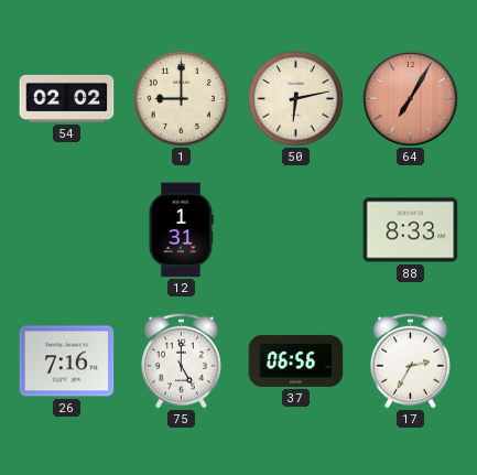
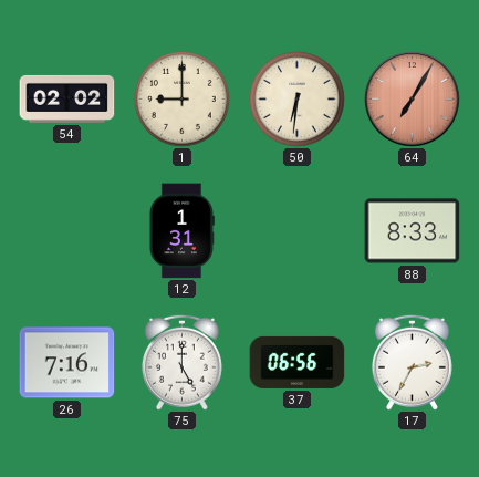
50: 6:13 -> 6:31 (298, 100)
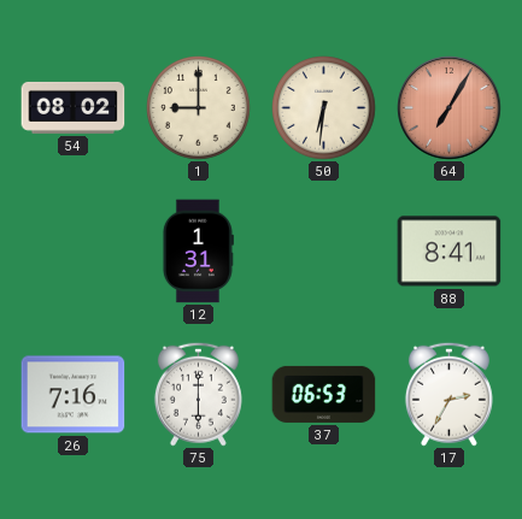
54: 02:02 -> 08:02 (74, 107)
88: 8:33 -> 8:41 (450, 252)
75: 5:00 -> 6:00 (198, 394)
37: 06:56 -> 06:53 (324, 394)
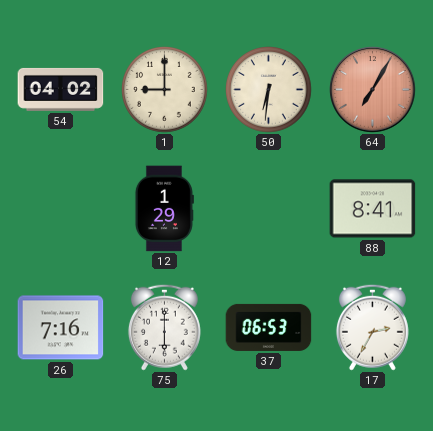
54: 08:02 -> 04:02 (61, 89)
12: 1:31 -> 1:29 (164, 209)
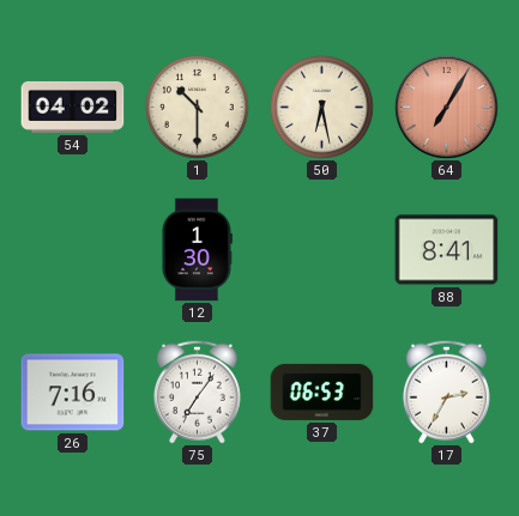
1: 9:00 -> 10:30 (198, 108)
50: 6:31 -> 6:28 (322, 108)
12: 1:29 -> 1:30 (197, 250)
75: 6:00 -> 7:06 (197, 391)
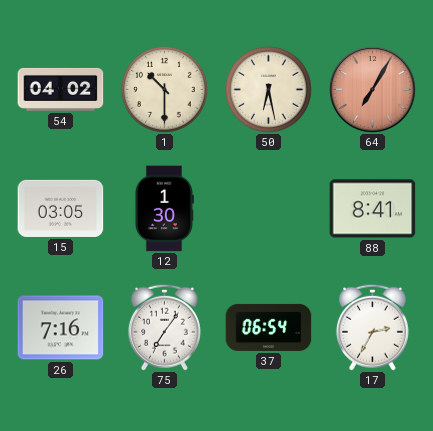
15: none -> 03:05 (61, 208)
37: 06:53 -> 06:54 (269, 327)
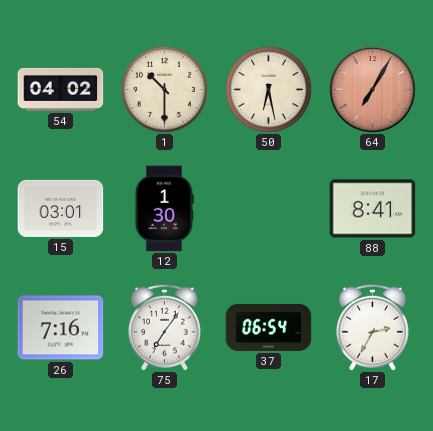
15: 03:05 -> 03:01 (61, 208)
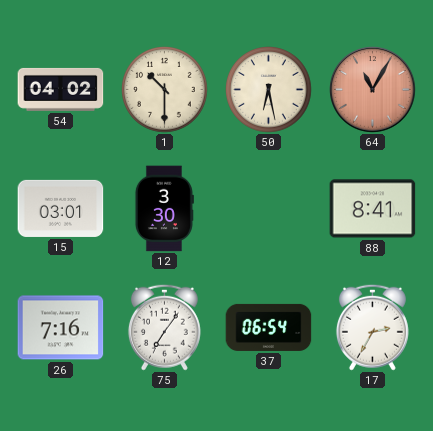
64: 7:05 -> 11:05 (373, 90)
12: 1:30 -> 3:30 (164, 209)
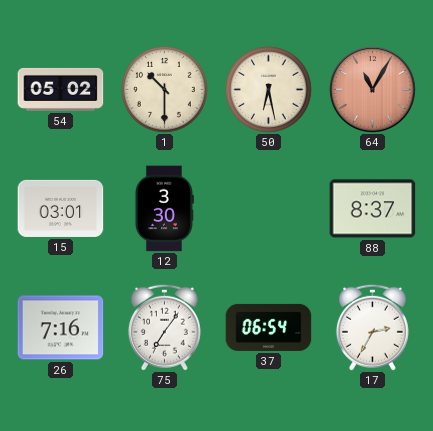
54: 04:02 -> 05:02 (61, 89)
88: 8:41 -> 8:37 (373, 209)
